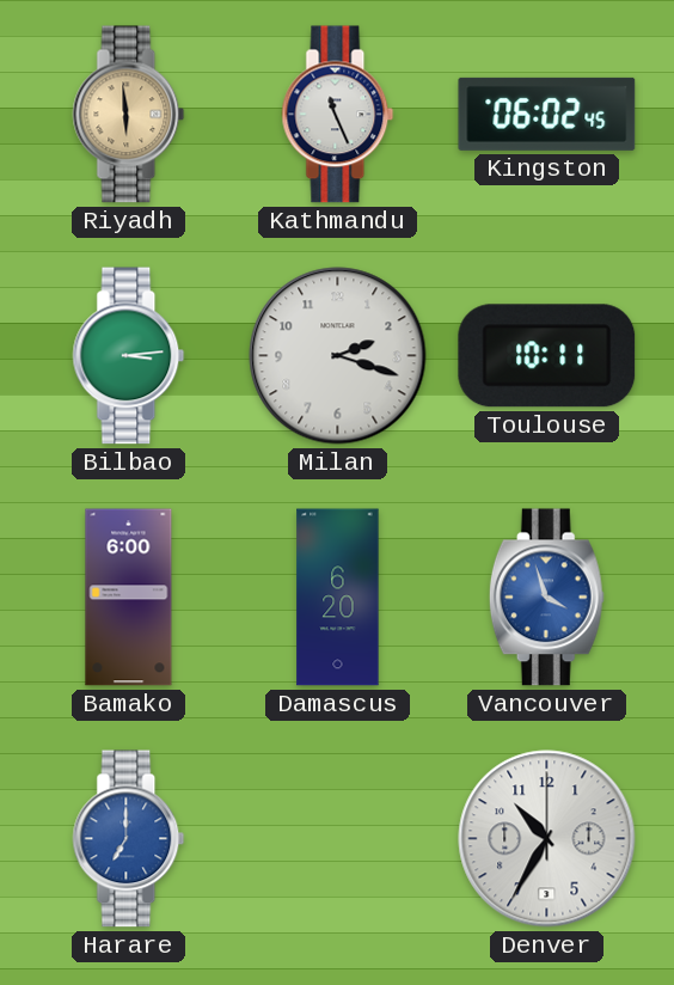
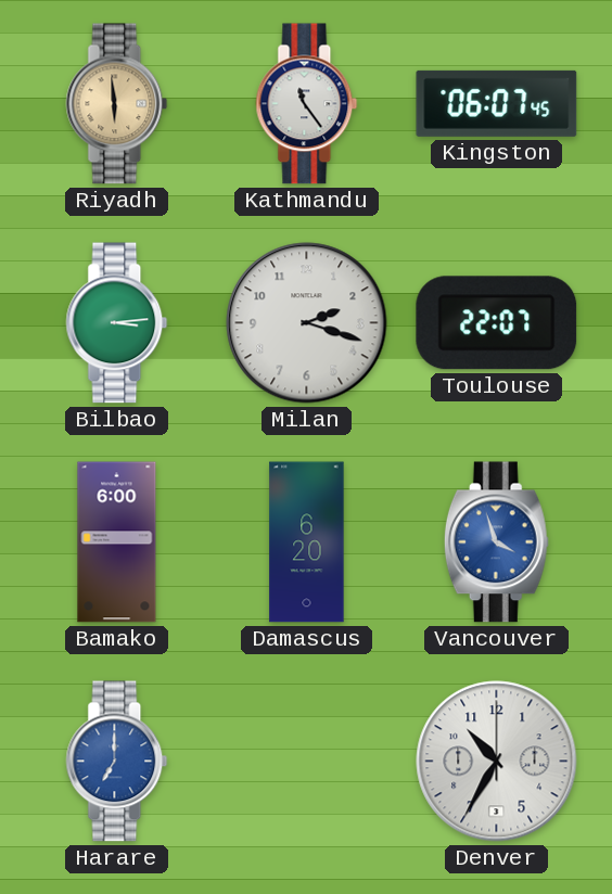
Kathmandu: 11:26 -> 11:24 (307, 104)
Kingston: 06:02 -> 06:07 (497, 103)
Toulouse: 10:11 -> 22:07 (497, 323)
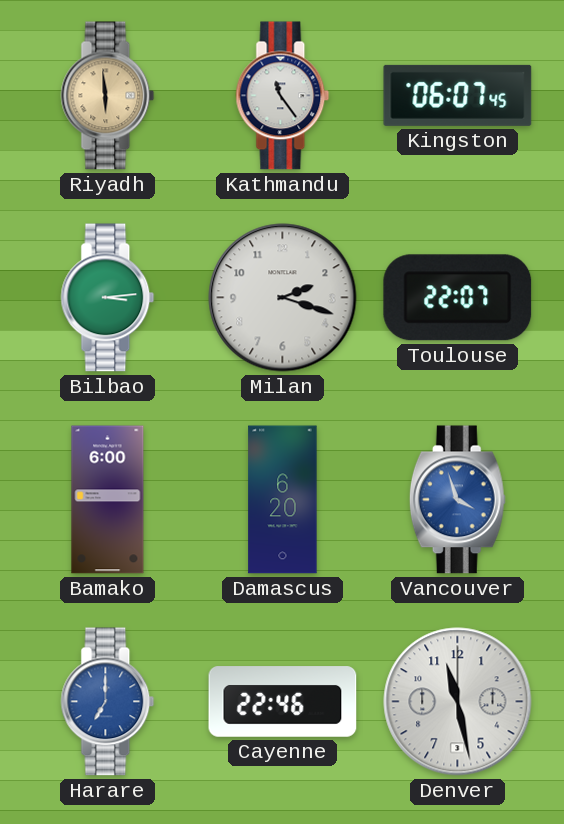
Cayenne: none -> 22:46 (283, 702)
Denver: 10:35 -> 11:28 (458, 702)
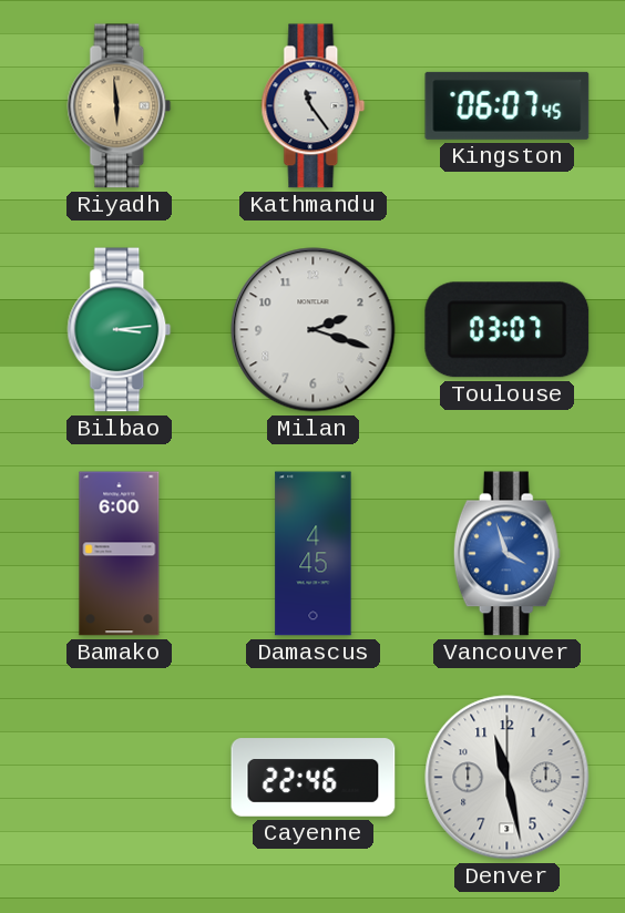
Toulouse: 22:07 -> 03:07 (508, 330)
Damascus: 6:20 -> 4:45 (314, 554)
Harare: 7:00 -> none (108, 702)
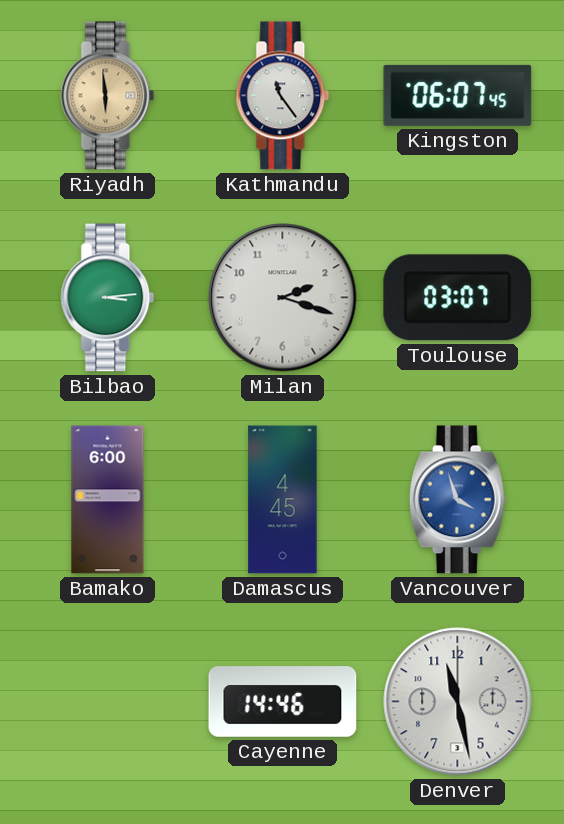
Cayenne: 22:46 -> 14:46 (283, 702)
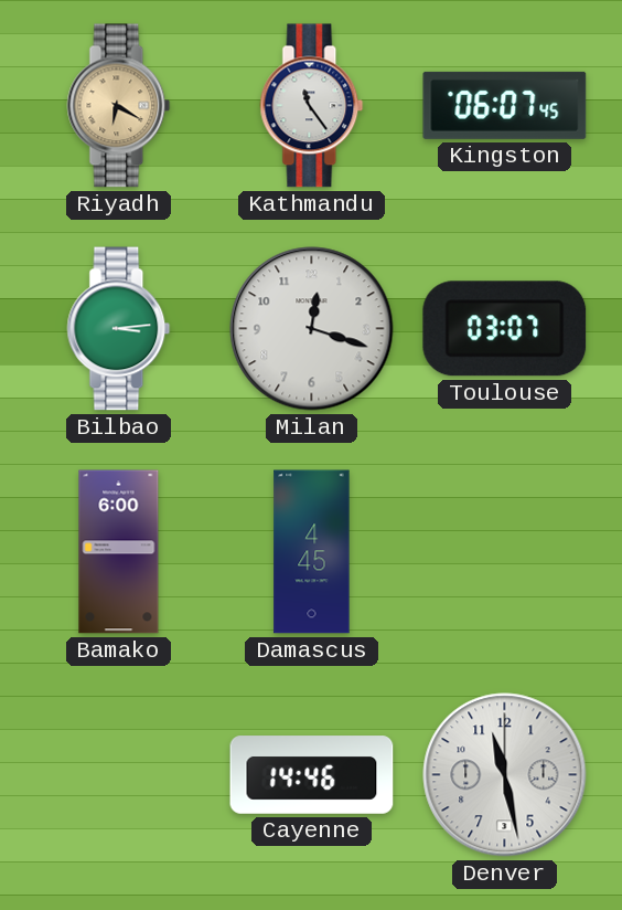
Riyadh: 5:59 -> 6:20 (119, 106)
Milan: 2:18 -> 12:18 (312, 329)
Vancouver: 3:57 -> none (457, 500)
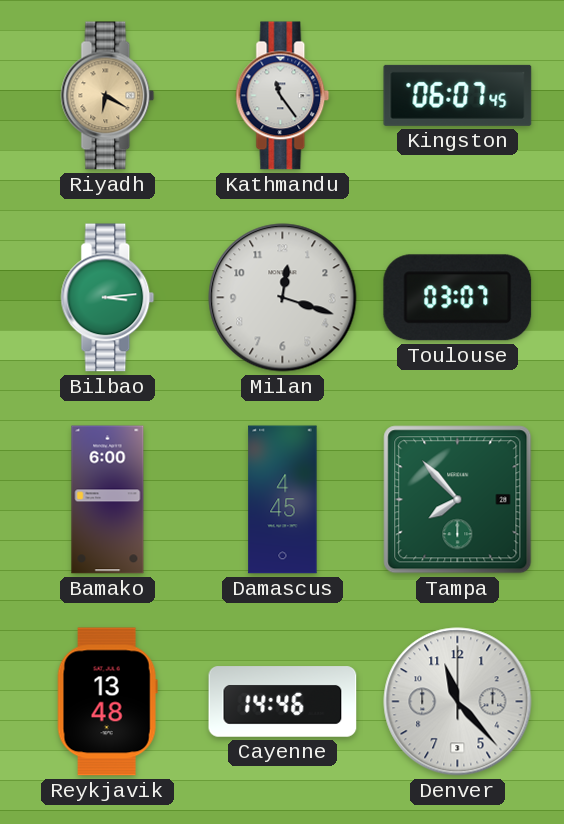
Tampa: none -> 7:53 (458, 500)
Reykjavik: none -> 13:48 (107, 702)
Denver: 11:28 -> 11:23 (458, 702)
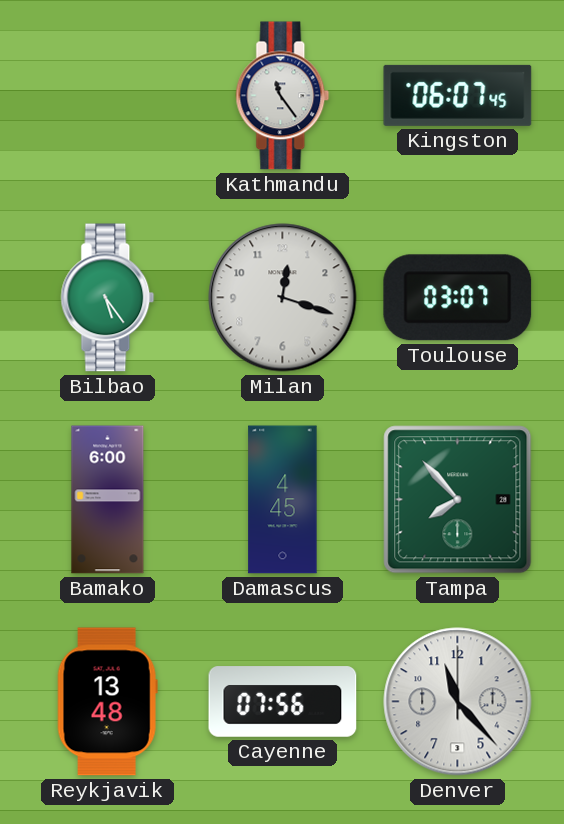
Riyadh: 6:20 -> none (108, 96)
Bilbao: 3:14 -> 5:24 (108, 298)
Cayenne: 14:46 -> 07:56 (283, 702)
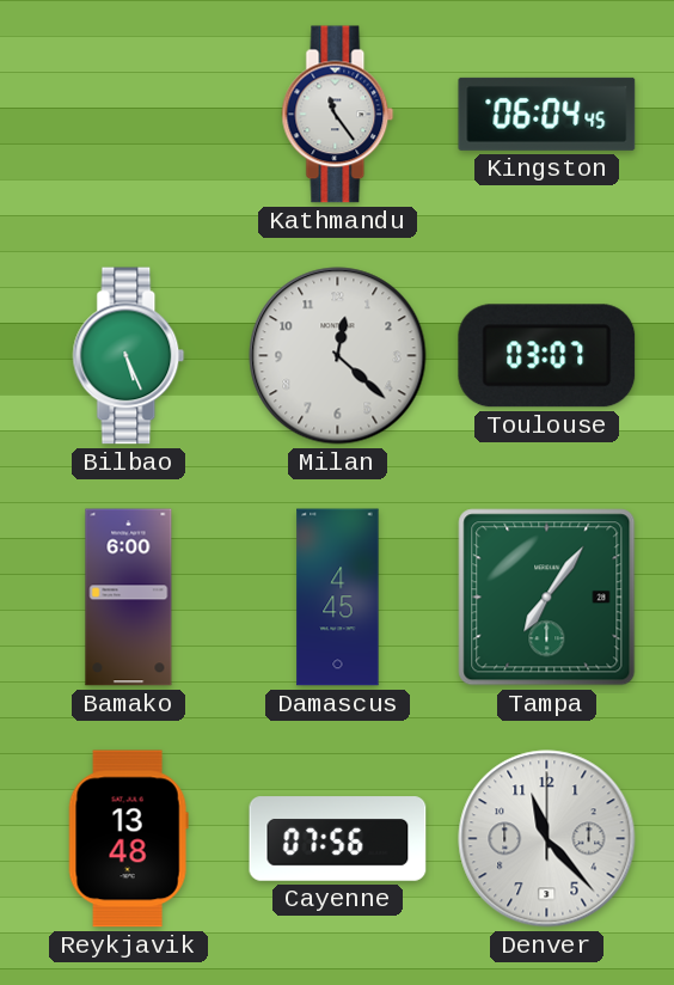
Kingston: 06:07 -> 06:04 (547, 114)
Bilbao: 5:24 -> 5:26 (129, 356)
Milan: 12:18 -> 12:22 (338, 356)
Tampa: 7:53 -> 7:06 (547, 598)
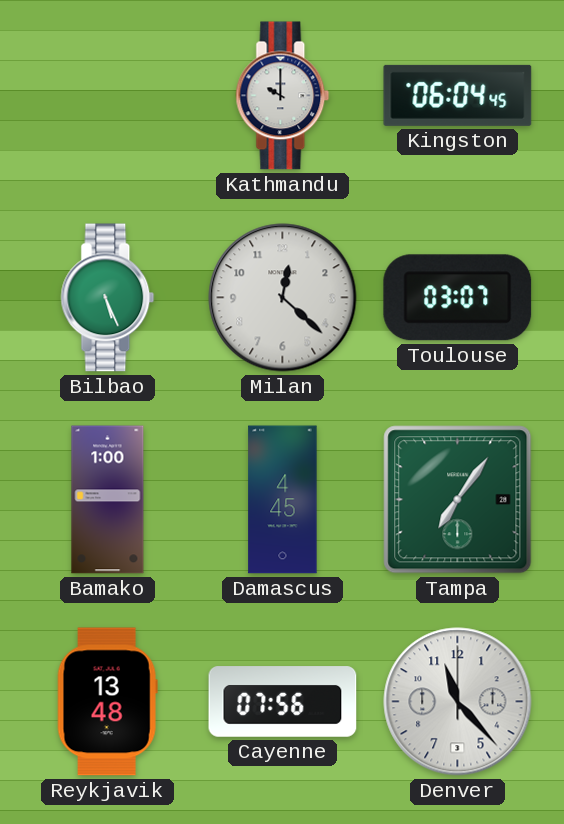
Kathmandu: 11:24 -> 10:00 (283, 96)
Bamako: 6:00 -> 1:00 (108, 500)
